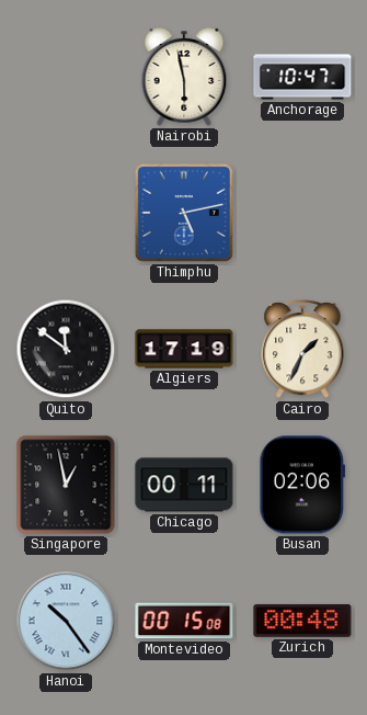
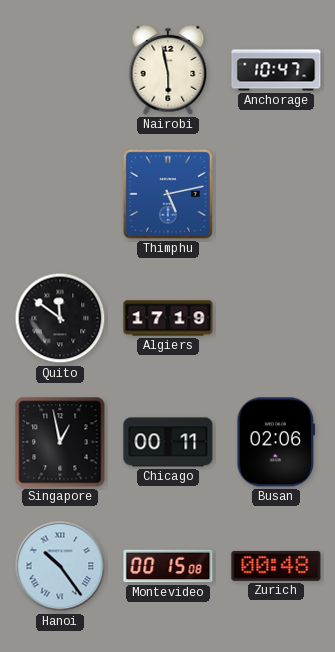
Cairo: 1:34 -> none (302, 350)
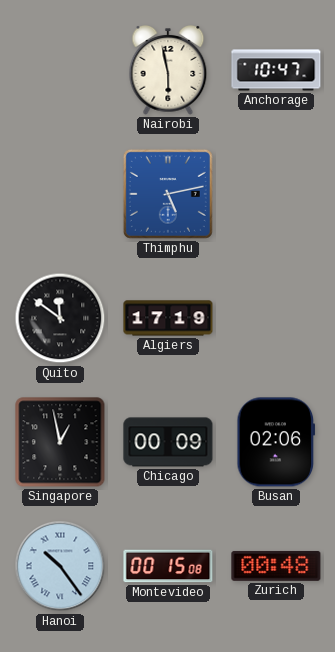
Chicago: 00:11 -> 00:09 (168, 442)
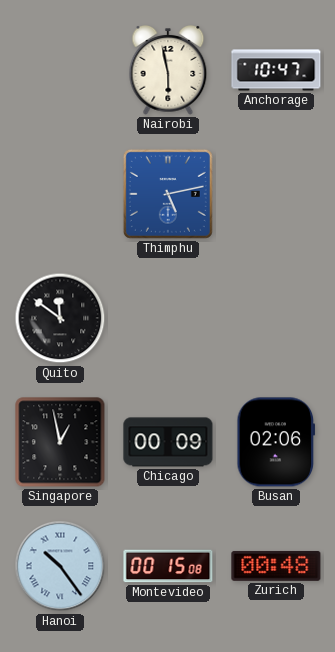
Algiers: 17:19 -> none (168, 318)
